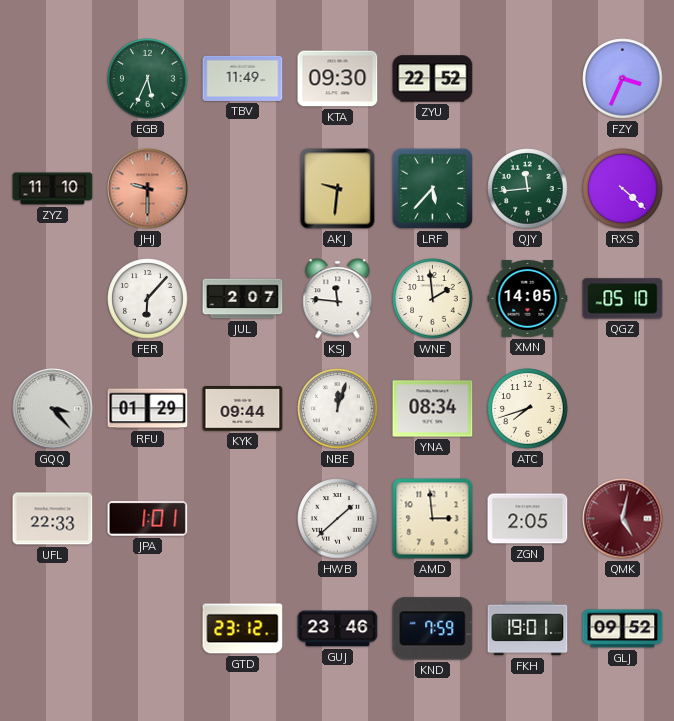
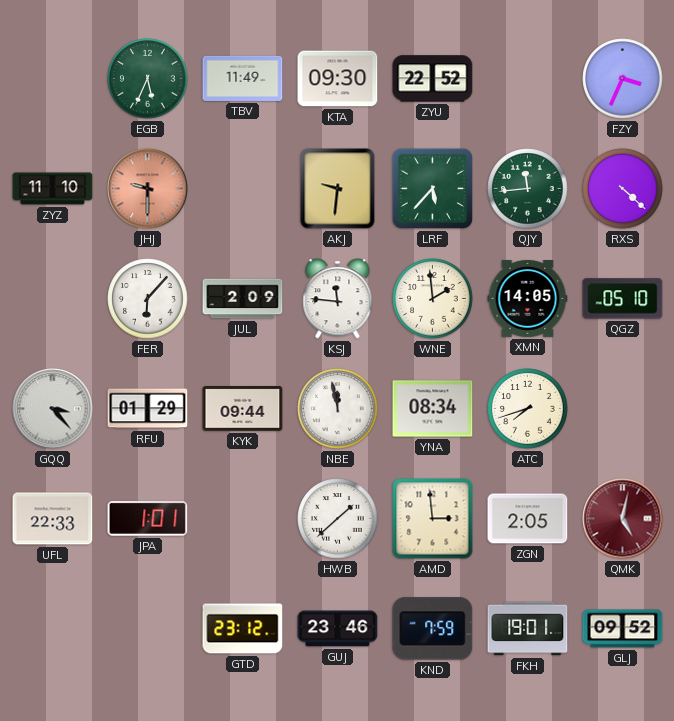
JUL: 2:07 -> 2:09 (243, 299)
NBE: 12:03 -> 11:58 (338, 409)
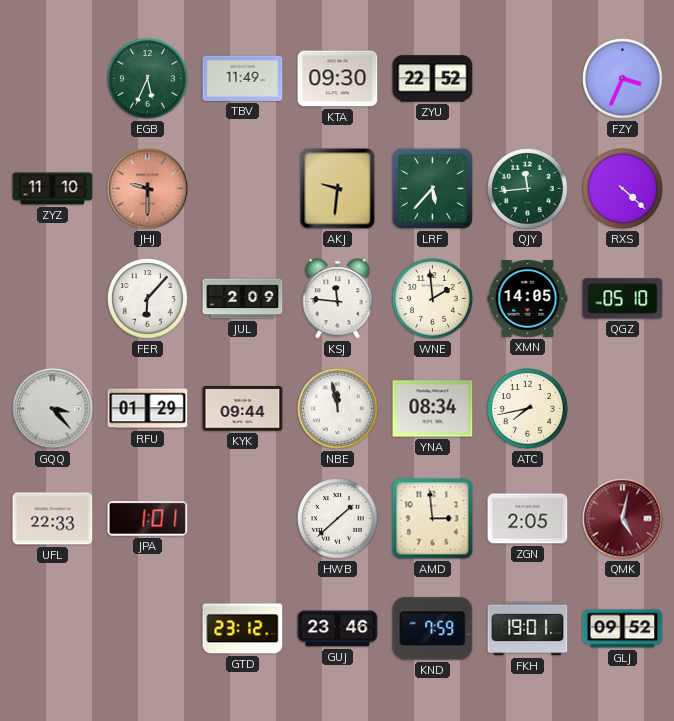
ATC: 7:42 -> 7:43 (528, 409)
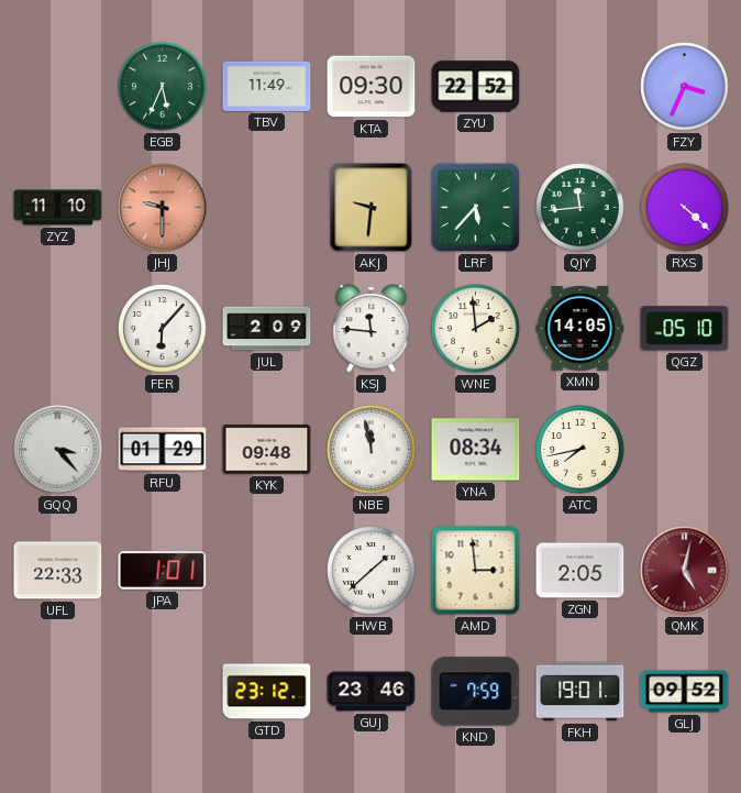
KYK: 09:44 -> 09:48 (267, 450)
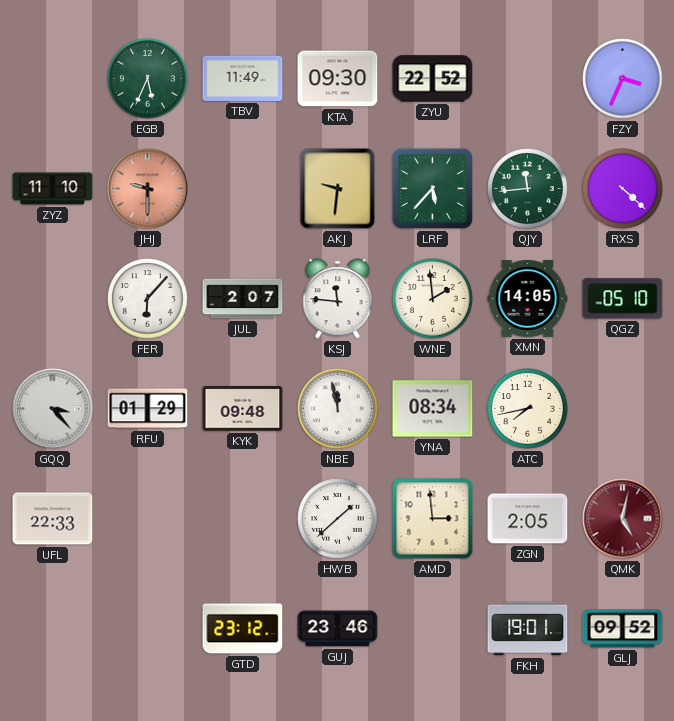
JUL: 2:09 -> 2:07 (243, 299)
JPA: 1:01 -> none (163, 570)
KND: 7:59 -> none (476, 692)
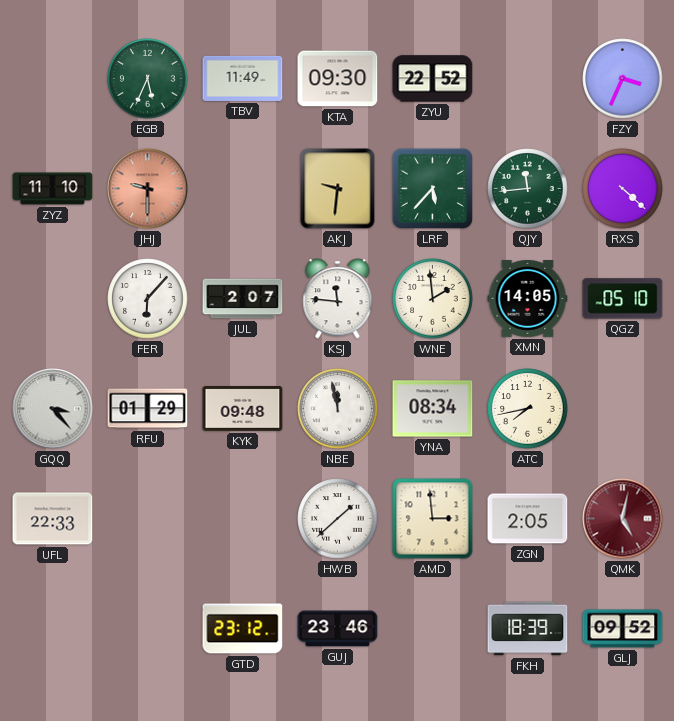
FKH: 19:01 -> 18:39 (528, 629)
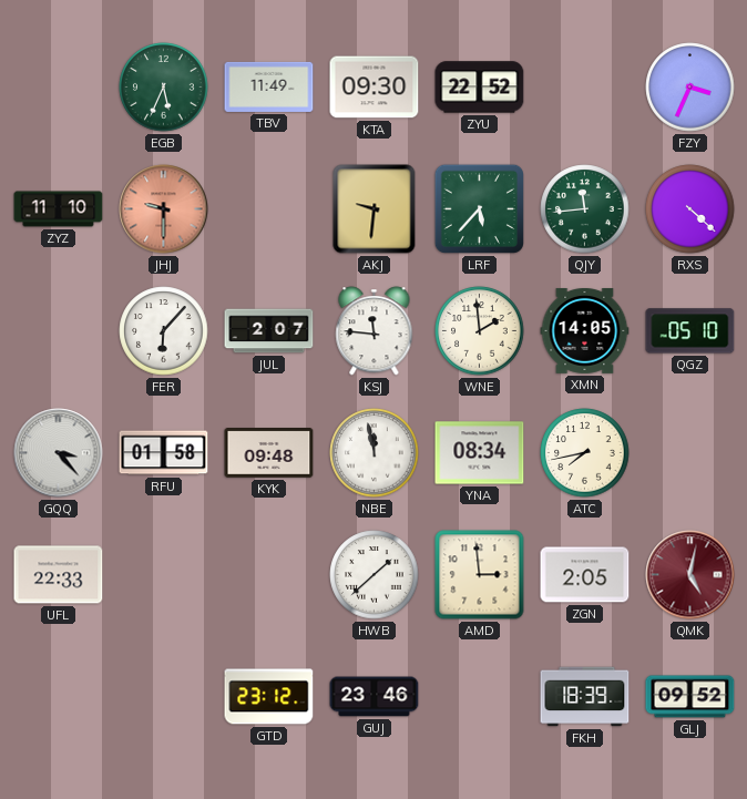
RFU: 01:29 -> 01:58 (164, 453)
